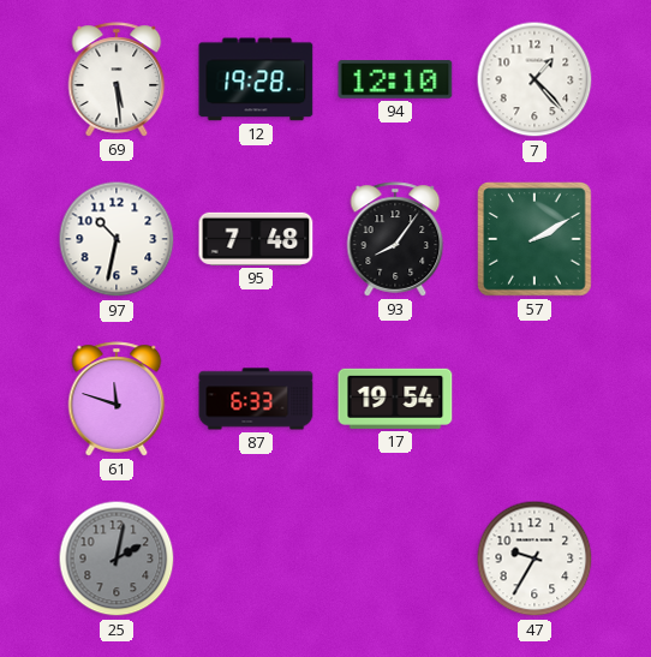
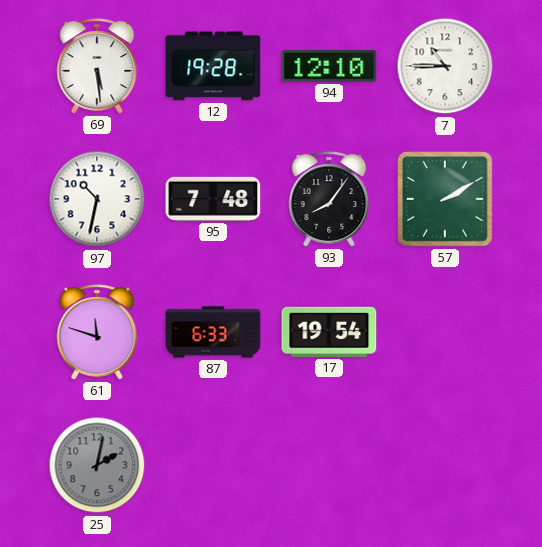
7: 1:23 -> 10:45 (445, 66)
47: 9:35 -> none (534, 559)
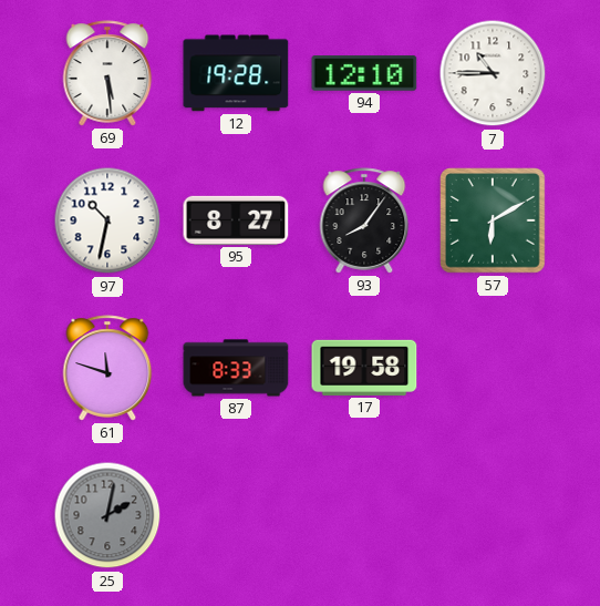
95: 7:48 -> 8:27 (236, 220)
57: 2:10 -> 6:10 (493, 220)
87: 6:33 -> 8:33 (236, 368)
17: 19:54 -> 19:58 (364, 368)
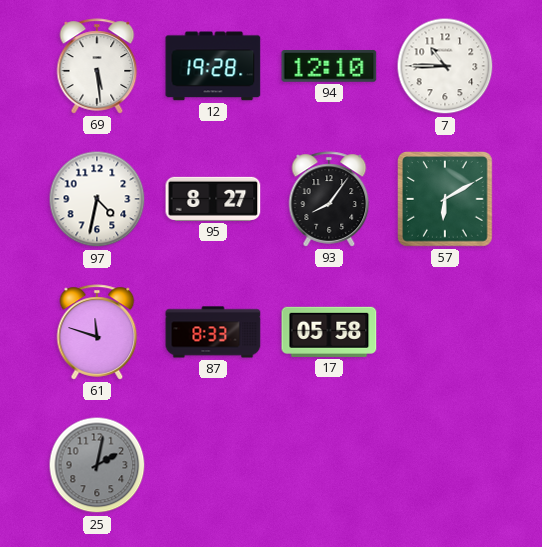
97: 10:32 -> 4:32 (97, 199)
17: 19:58 -> 05:58 (329, 332)
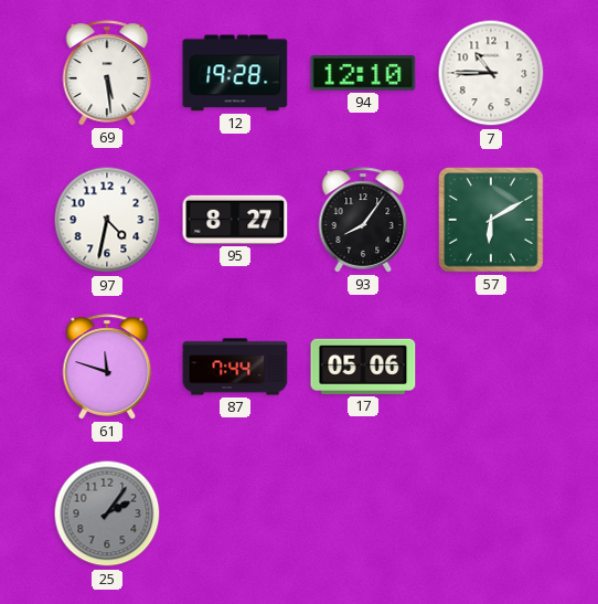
87: 8:33 -> 7:44 (235, 367)
17: 05:58 -> 05:06 (363, 367)
25: 2:02 -> 2:06 (107, 513)
